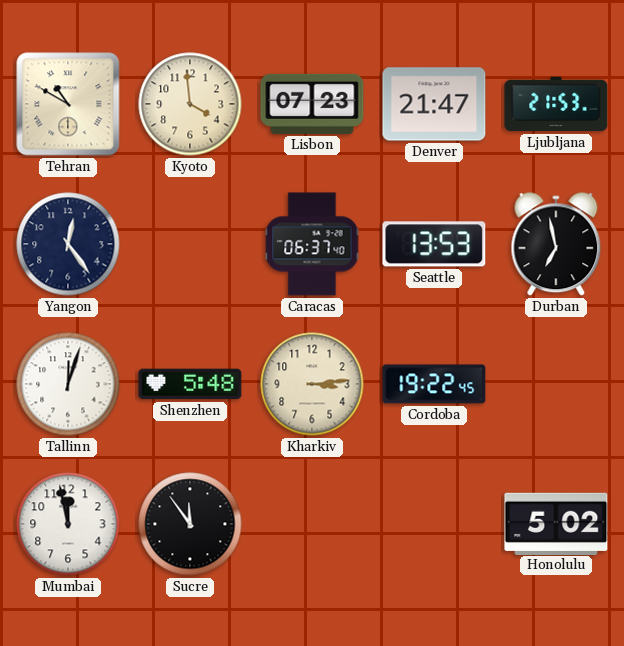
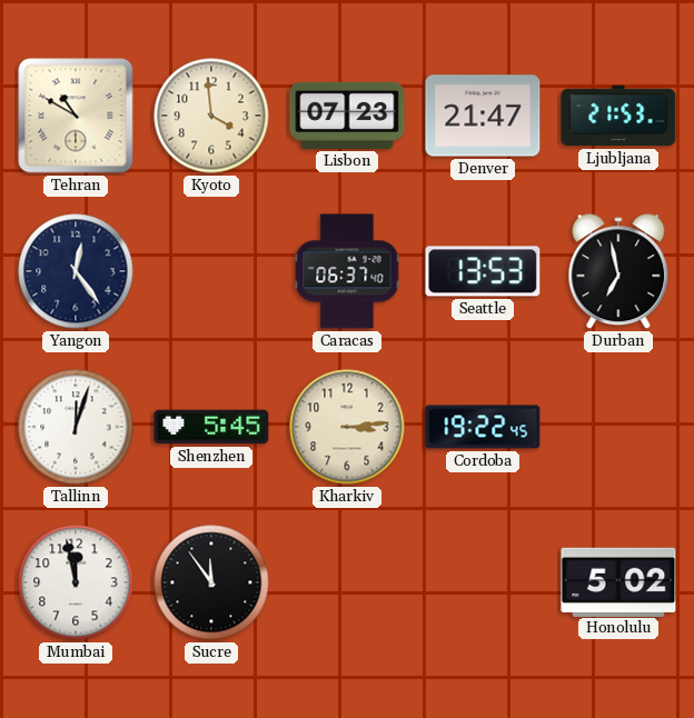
Shenzhen: 5:48 -> 5:45 (211, 427)
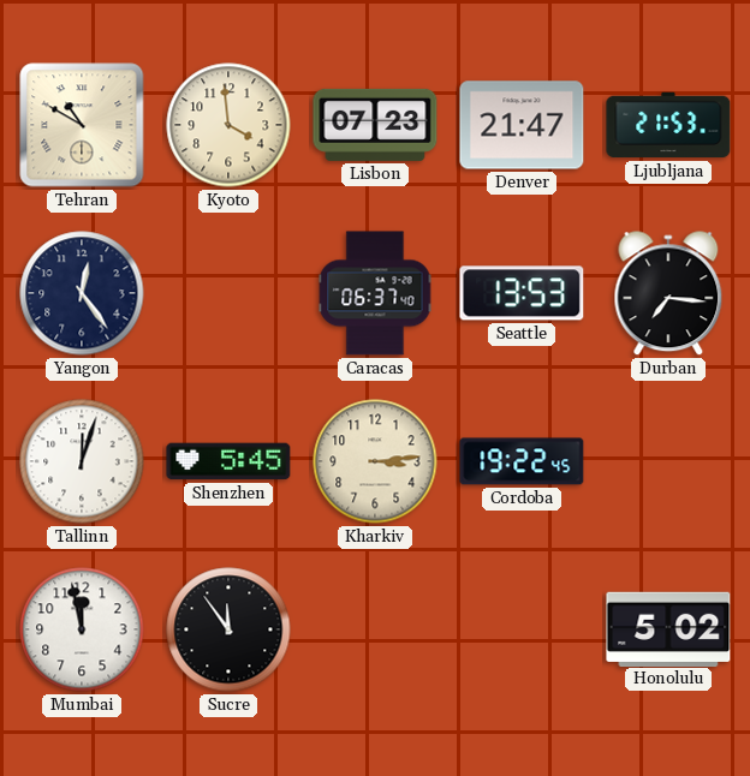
Durban: 6:58 -> 7:16 (668, 294)
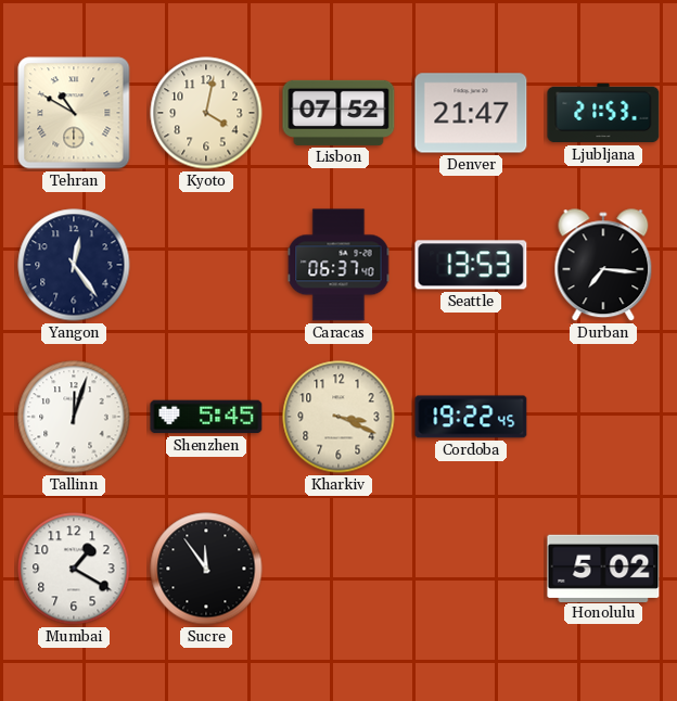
Kyoto: 3:59 -> 4:02 (206, 113)
Lisbon: 07:23 -> 07:52 (338, 113)
Kharkiv: 3:14 -> 3:19 (338, 417)
Mumbai: 11:58 -> 1:20 (74, 569)
